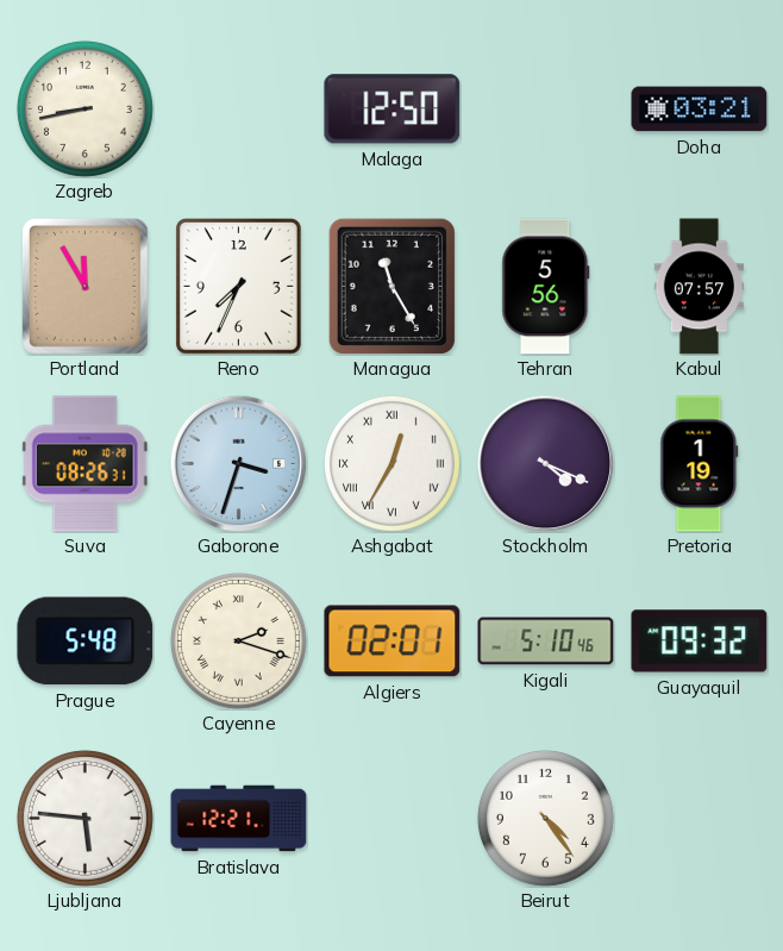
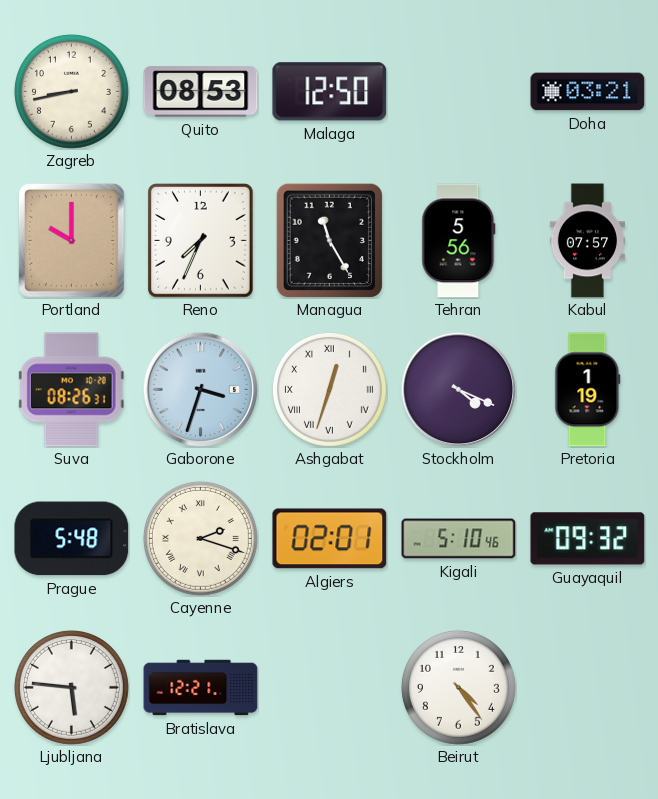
Quito: none -> 08:53 (201, 92)
Portland: 11:55 -> 10:00 (71, 240)
Ashgabat: 12:35 -> 12:33 (329, 389)
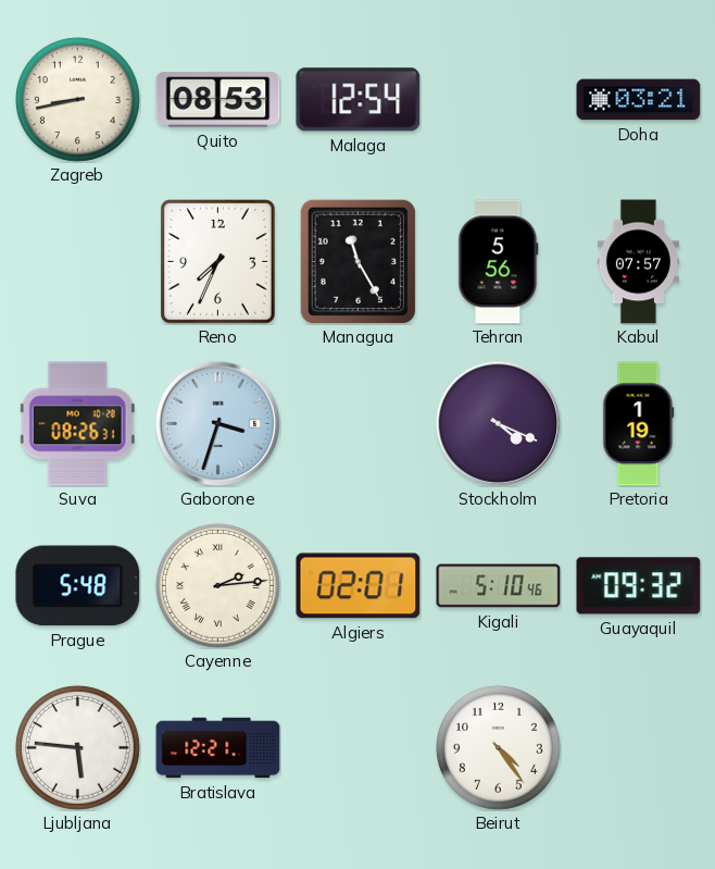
Malaga: 12:50 -> 12:54 (359, 100)
Portland: 10:00 -> none (71, 240)
Ashgabat: 12:33 -> none (329, 389)
Cayenne: 2:18 -> 2:14 (217, 585)
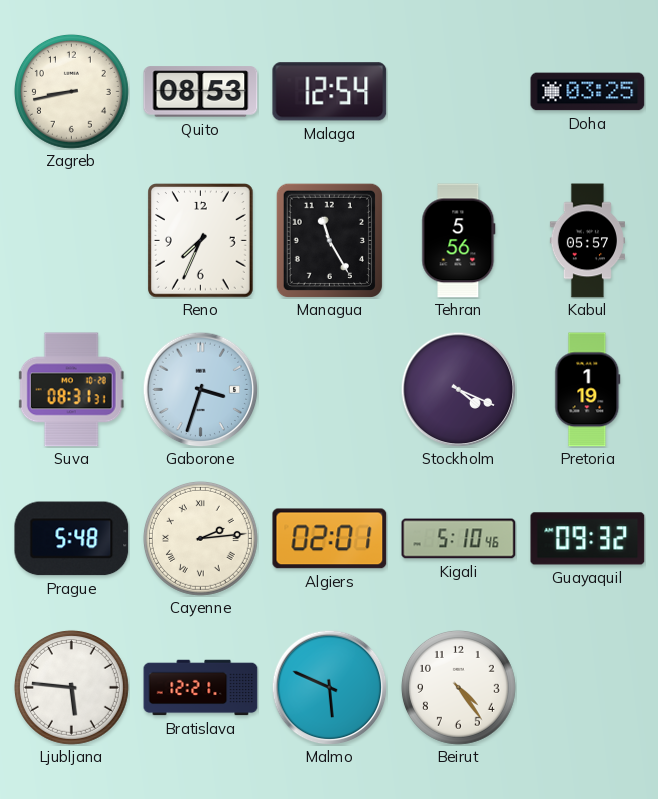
Doha: 03:21 -> 03:25 (588, 92)
Kabul: 07:57 -> 05:57 (587, 241)
Suva: 08:26 -> 08:31 (71, 390)
Malmo: none -> 5:49 (329, 687)
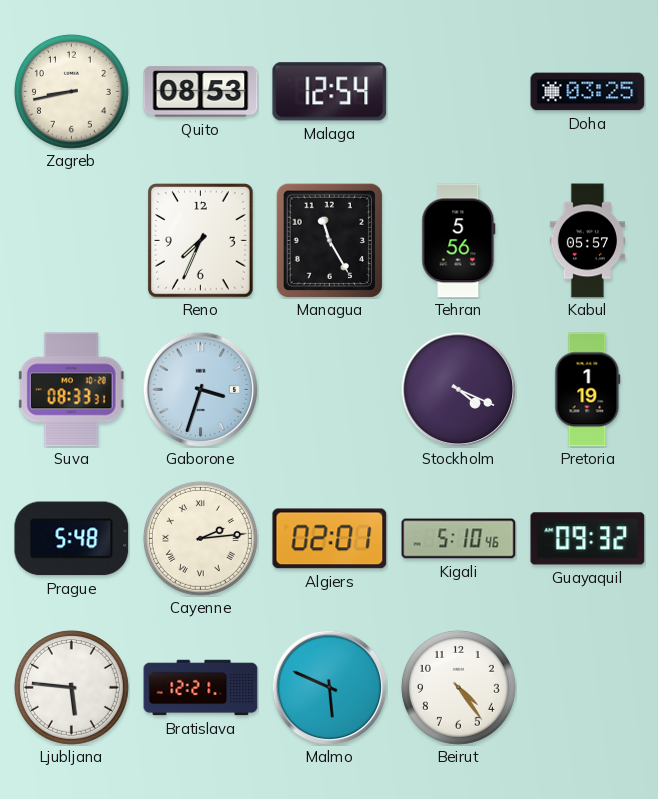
Suva: 08:31 -> 08:33 (71, 390)
